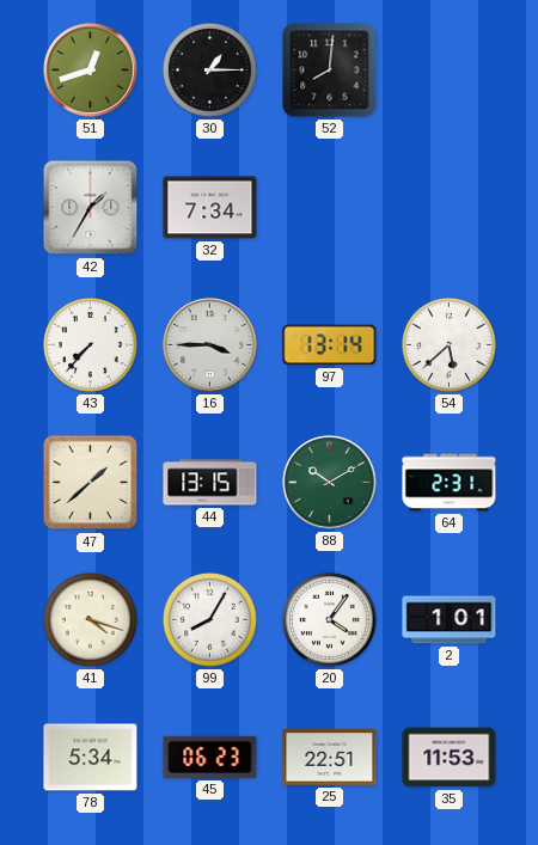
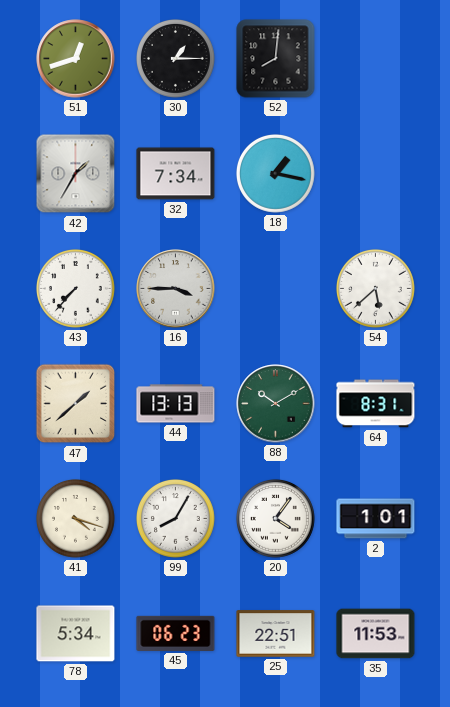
18: none -> 1:17 (276, 174)
97: 13:14 -> none (330, 345)
44: 13:15 -> 13:13 (176, 404)
64: 2:31 -> 8:31 (376, 404)
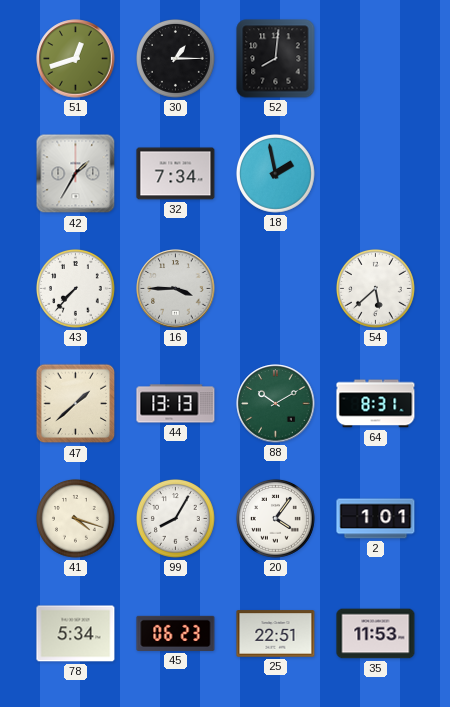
18: 1:17 -> 1:58 (276, 174)
